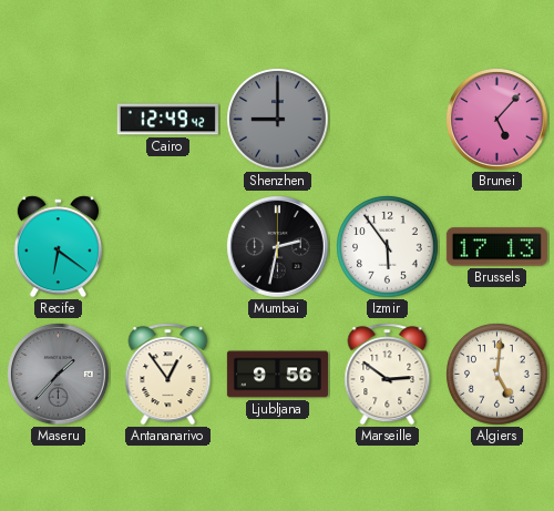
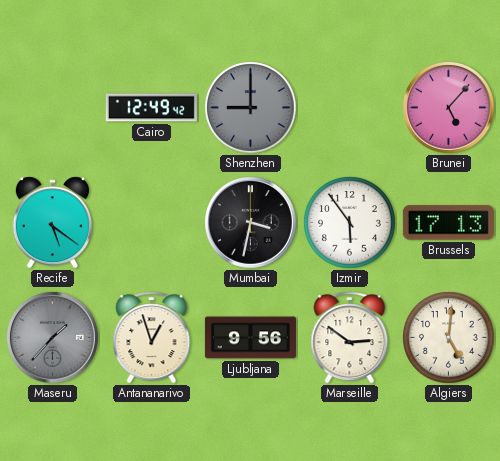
Recife: 6:21 -> 5:21 (52, 223)
Mumbai: 2:32 -> 3:32 (251, 223)
Antananarivo: 12:54 -> 12:57 (152, 338)
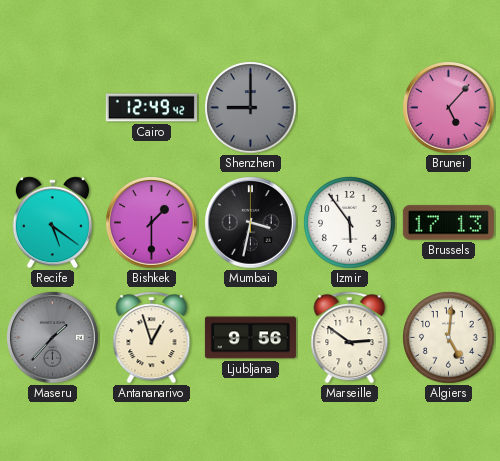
Bishkek: none -> 1:30 (152, 223)
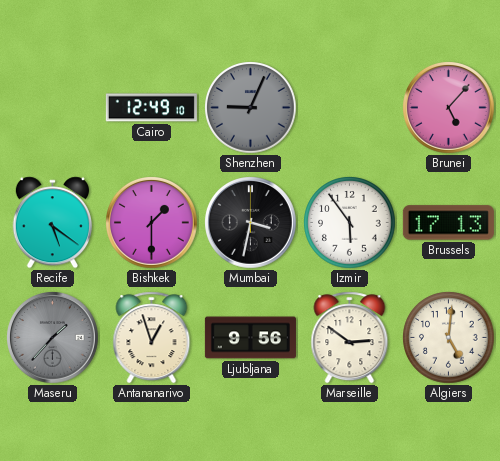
Cairo: 12:49:42 -> 12:49:10 (151, 108)
Shenzhen: 9:00 -> 9:04 (251, 108)
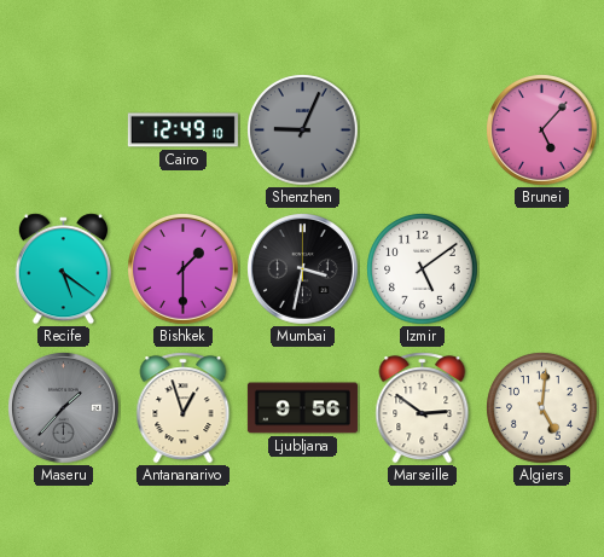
Izmir: 5:54 -> 5:09 (423, 269)
Brussels: 17:13 -> none (448, 223)
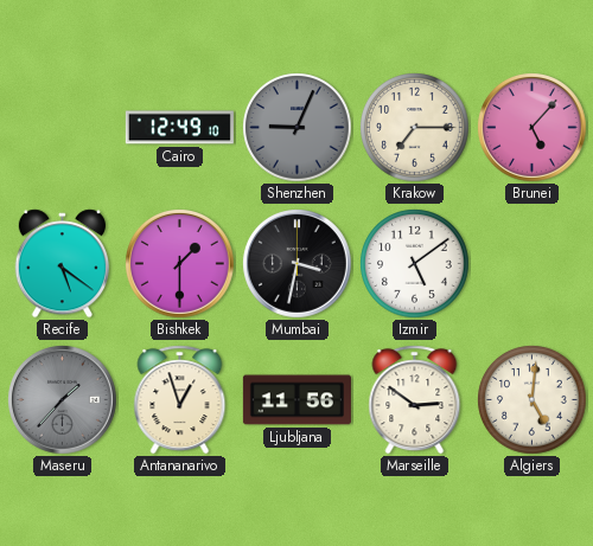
Krakow: none -> 7:15 (415, 128)
Ljubljana: 9:56 -> 11:56 (296, 400)
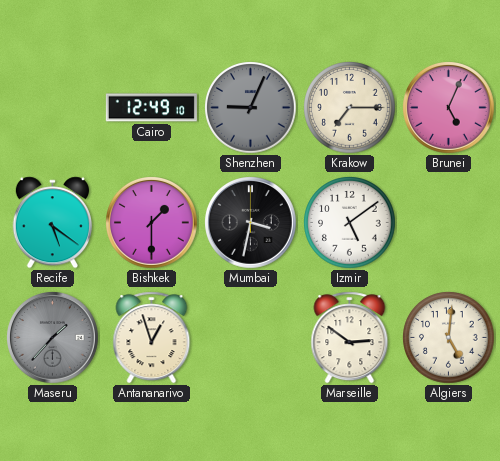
Brunei: 5:07 -> 5:04 (449, 108)
Ljubljana: 11:56 -> none (296, 400)
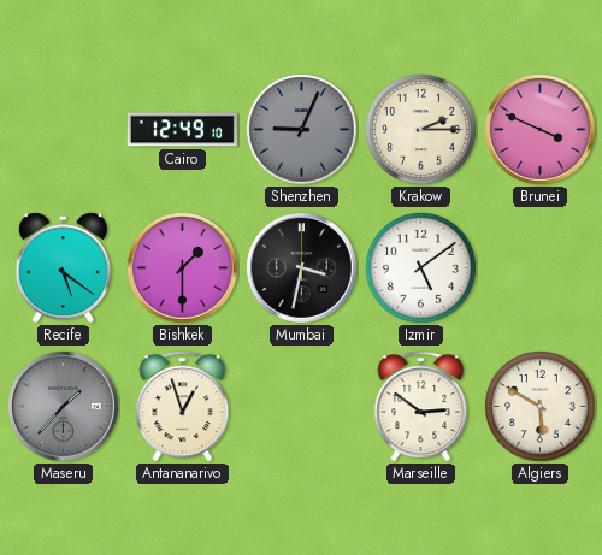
Krakow: 7:15 -> 2:15 (421, 130)
Brunei: 5:04 -> 3:49 (541, 130)
Algiers: 5:01 -> 5:50 (541, 407)
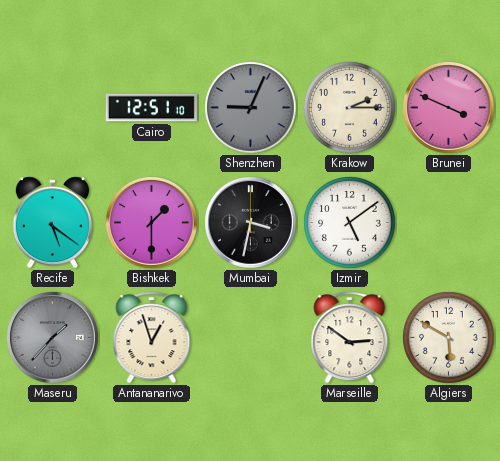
Cairo: 12:49 -> 12:51 (151, 108)
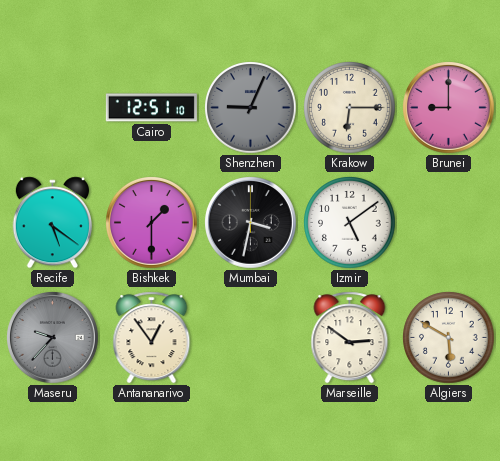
Krakow: 2:15 -> 6:15 (350, 108)
Brunei: 3:49 -> 9:00 (449, 108)
Maseru: 1:37 -> 9:37 (53, 338)
Antananarivo: 12:57 -> 12:54 (152, 338)
